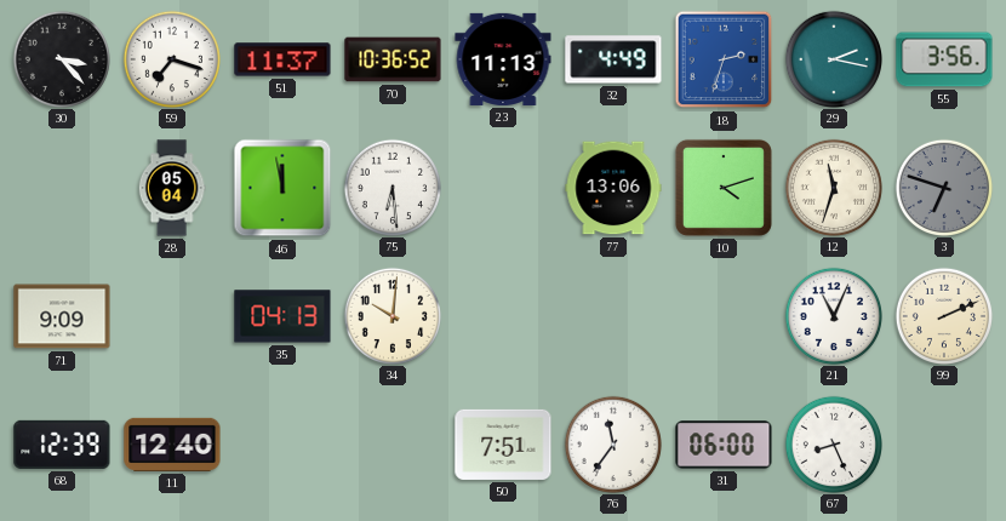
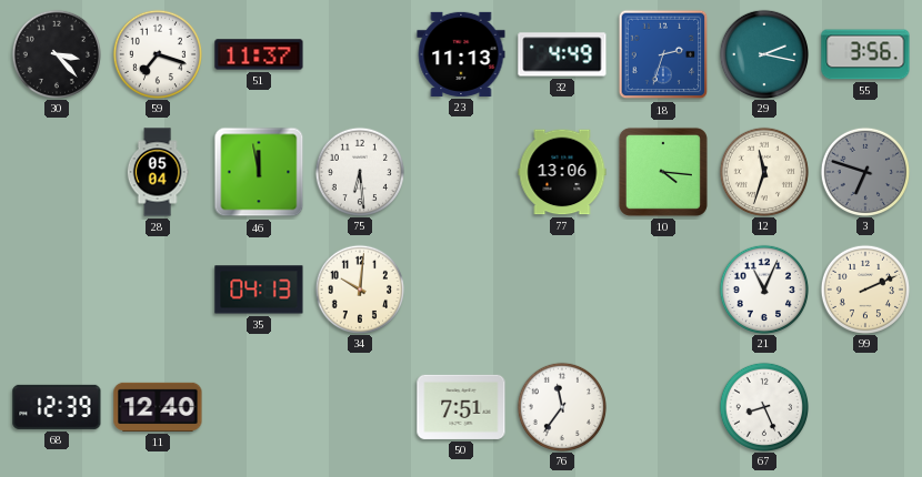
70: 10:36 -> none (393, 59)
10: 4:12 -> 4:16 (663, 172)
71: 9:09 -> none (62, 316)
31: 06:00 -> none (724, 445)
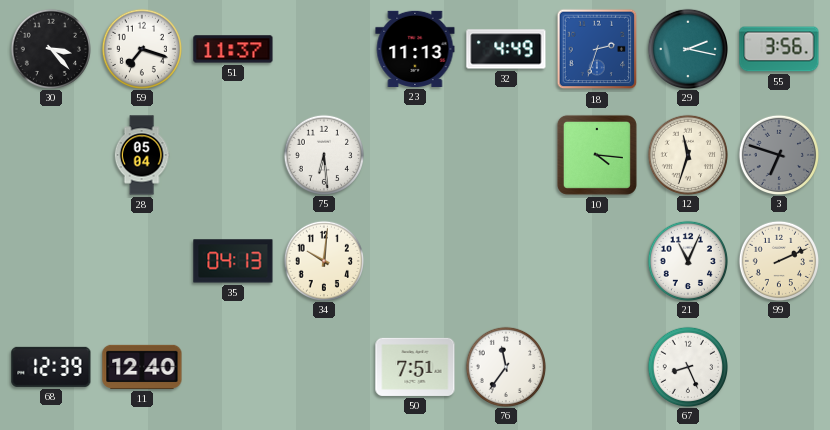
46: 11:58 -> none (259, 172)
77: 13:06 -> none (562, 172)
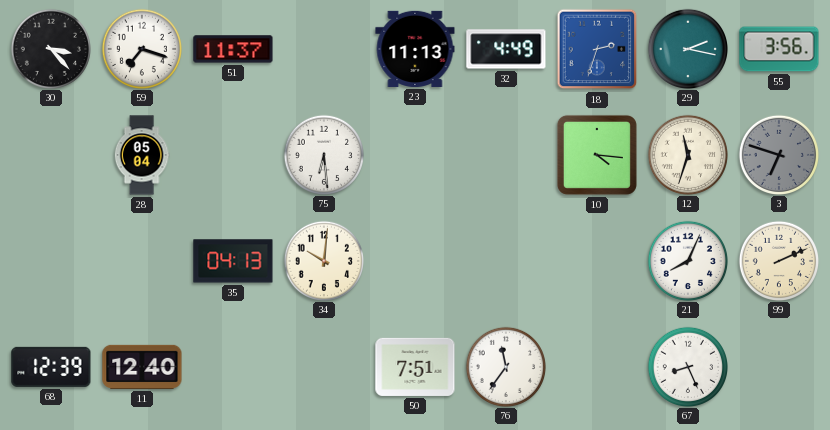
21: 11:04 -> 8:04 (687, 260)
